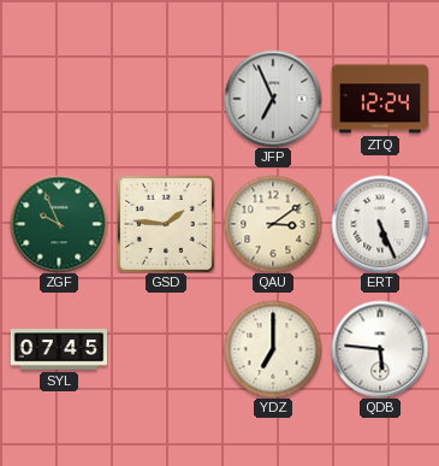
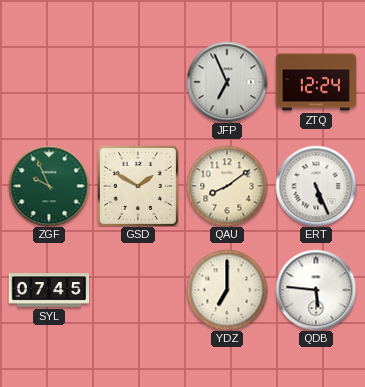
GSD: 1:46 -> 1:50 (138, 186)
QAU: 3:09 -> 8:09 (227, 186)
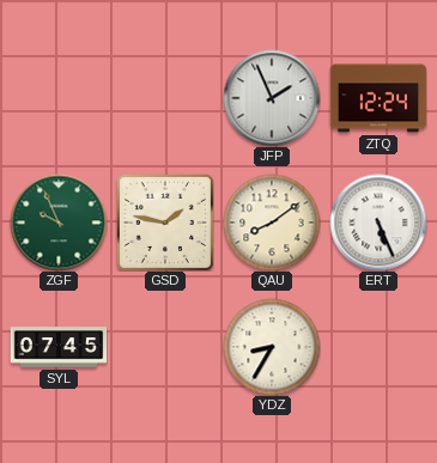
JFP: 6:56 -> 1:56 (272, 98)
GSD: 1:50 -> 1:47 (165, 223)
YDZ: 7:00 -> 8:35 (272, 347)
QDB: 5:46 -> none (316, 290)
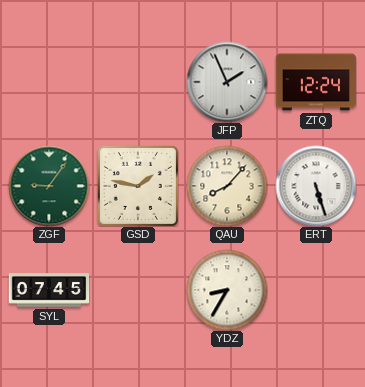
ZGF: 9:56 -> 9:06 (49, 186)
QAU: 8:09 -> 8:07 (227, 186)
ERT: 5:26 -> 5:27 (316, 186)
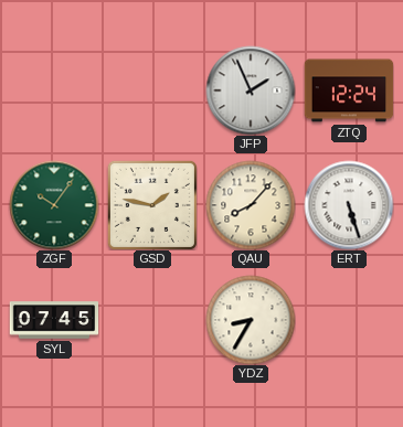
ZGF: 9:06 -> 10:06 (54, 205)
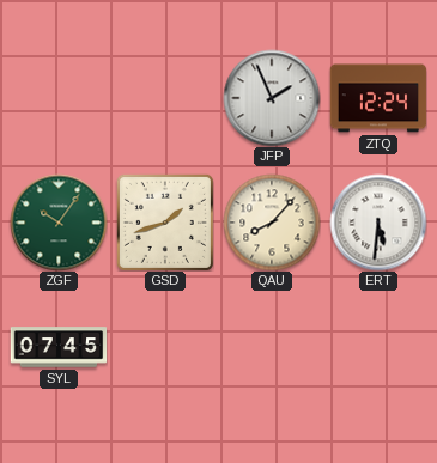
GSD: 1:47 -> 1:42 (165, 223)
ERT: 5:27 -> 5:31 (378, 223)
YDZ: 8:35 -> none (251, 320)
